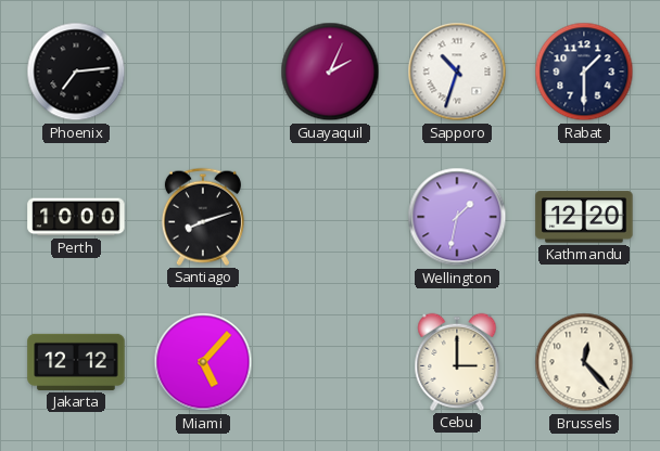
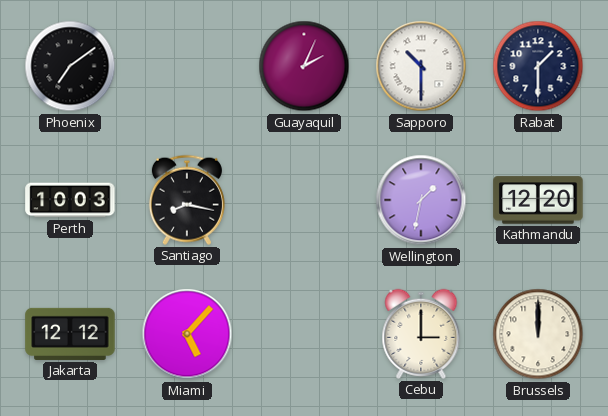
Phoenix: 7:14 -> 7:09 (70, 66)
Sapporo: 10:33 -> 10:30 (421, 66)
Perth: 10:00 -> 10:03 (70, 200)
Santiago: 8:12 -> 8:17 (187, 200)
Brussels: 12:23 -> 12:00 (538, 334)
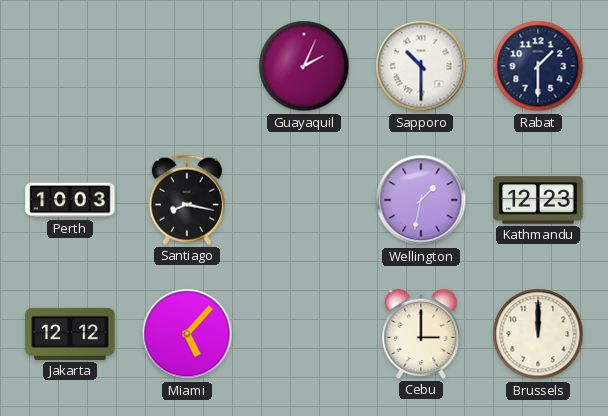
Phoenix: 7:09 -> none (70, 66)
Kathmandu: 12:20 -> 12:23 (538, 200)
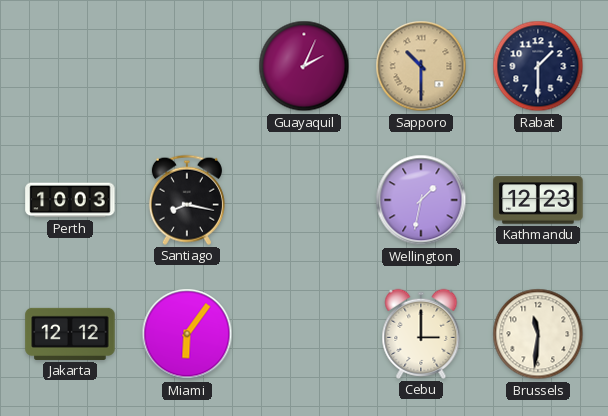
Sapporo dial: white -> champagne (421, 66)
Miami: 5:07 -> 6:06 (187, 334)
Brussels: 12:00 -> 11:31 (538, 334)
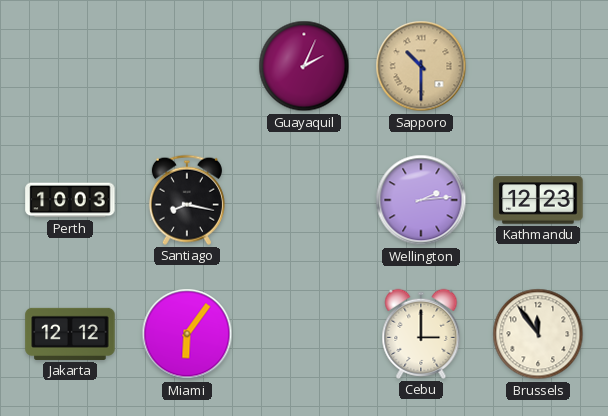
Rabat: 1:30 -> none (538, 66)
Wellington: 1:32 -> 2:14 (421, 200)
Brussels: 11:31 -> 11:54 (538, 334)
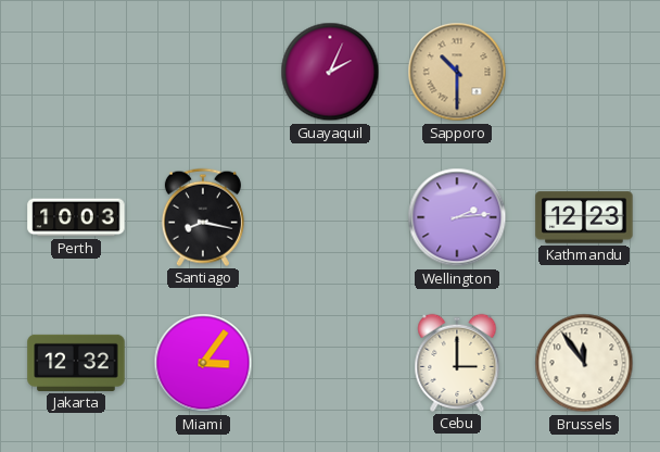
Jakarta: 12:12 -> 12:32 (76, 363)
Miami: 6:06 -> 3:06 (203, 363)
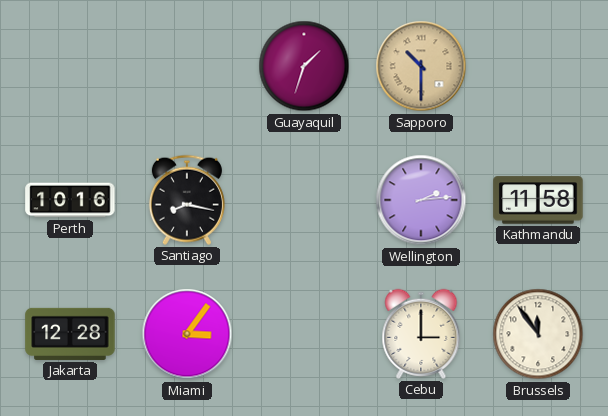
Guayaquil: 2:04 -> 1:33 (304, 66)
Perth: 10:03 -> 10:16 (70, 200)
Kathmandu: 12:23 -> 11:58 (538, 200)
Jakarta: 12:32 -> 12:28 (70, 334)
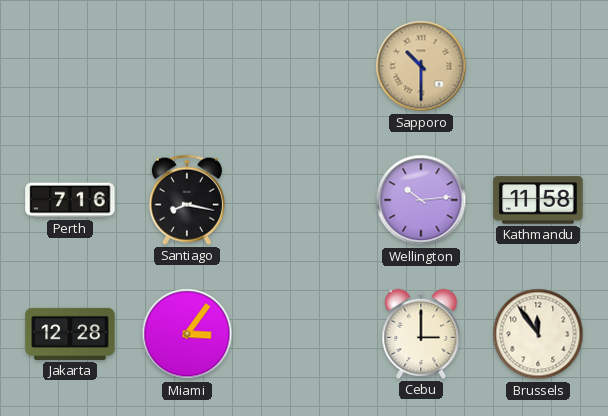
Guayaquil: 1:33 -> none (304, 66)
Perth: 10:16 -> 7:16 (70, 200)
Wellington: 2:14 -> 10:14 (421, 200)
